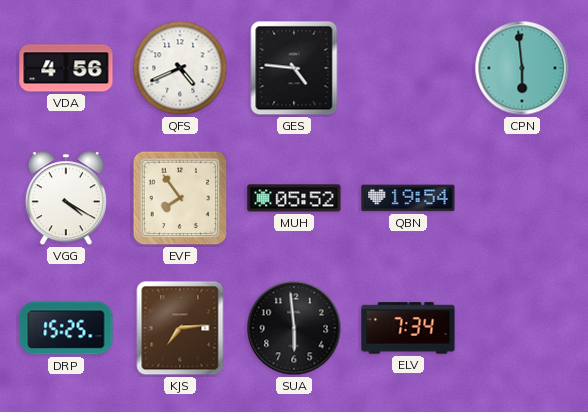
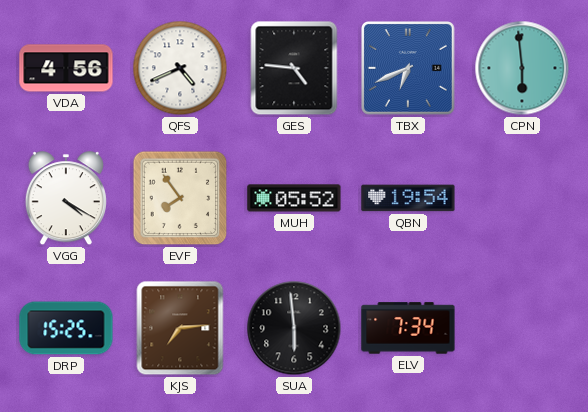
TBX: none -> 6:41 (409, 69)
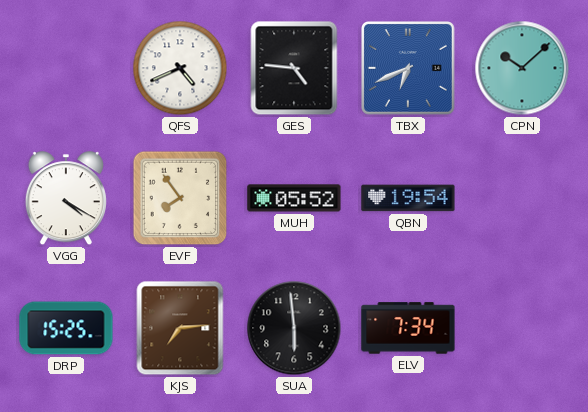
VDA: 4:56 -> none (66, 68)
CPN: 5:59 -> 10:08 (522, 68)
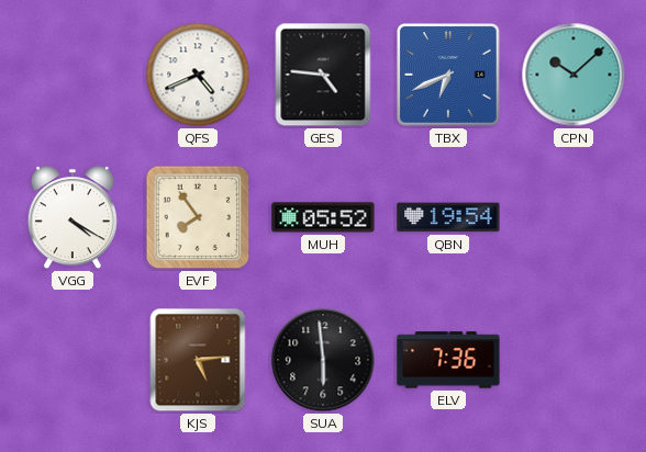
DRP: 15:25 -> none (66, 328)
KJS: 7:14 -> 5:14 (198, 360)
ELV: 7:34 -> 7:36 (448, 360)
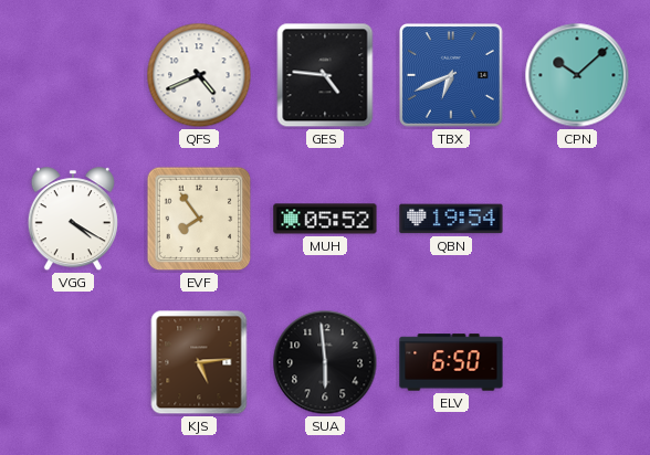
ELV: 7:36 -> 6:50 (451, 362)
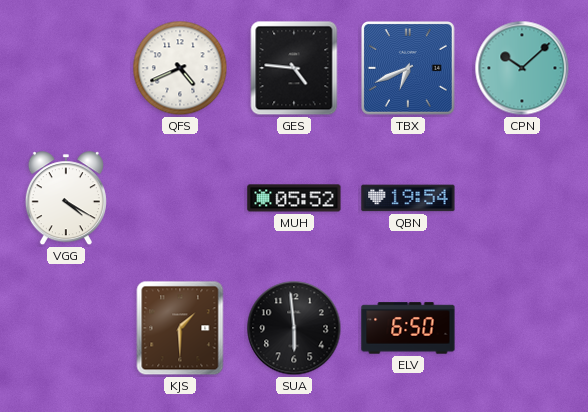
EVF: 7:54 -> none (199, 219)
KJS: 5:14 -> 1:30 (180, 328)
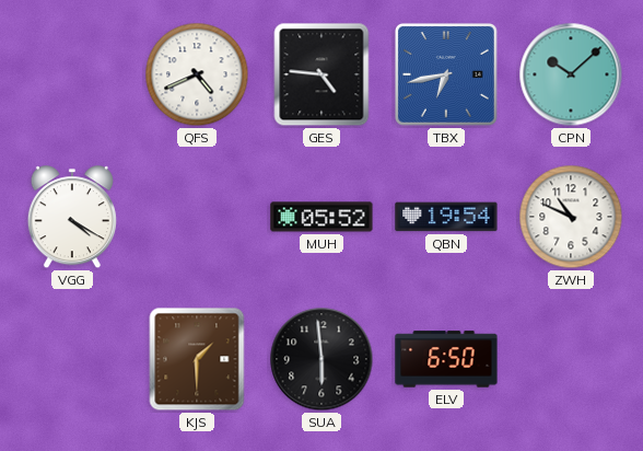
TBX: 6:41 -> 6:43 (447, 76)
ZWH: none -> 10:49 (571, 217)
